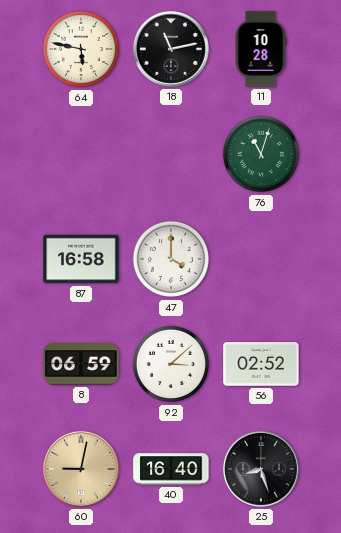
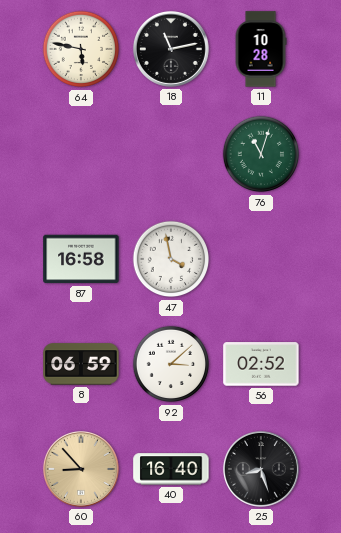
47: 4:00 -> 3:58 (171, 259)
60: 9:02 -> 8:53 (81, 469)
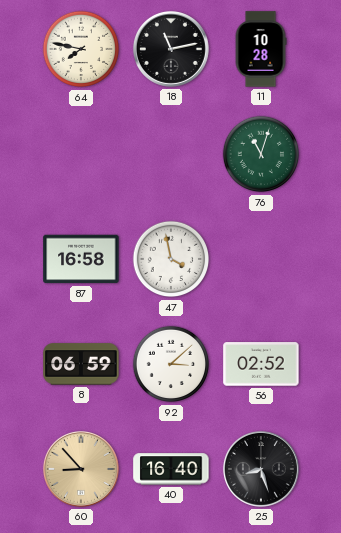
64: 5:47 -> 7:47 (81, 49)
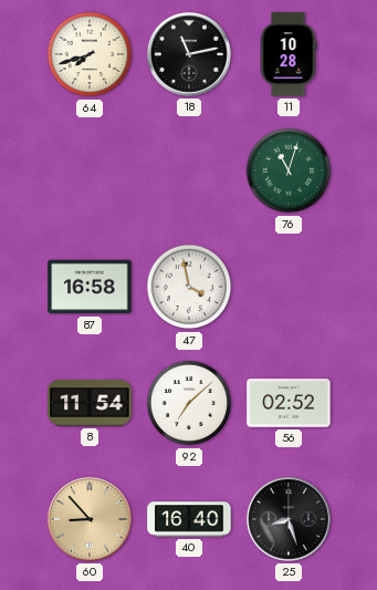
64: 7:47 -> 7:42 (90, 54)
8: 06:59 -> 11:54 (90, 403)
92: 3:08 -> 7:08 (189, 403)
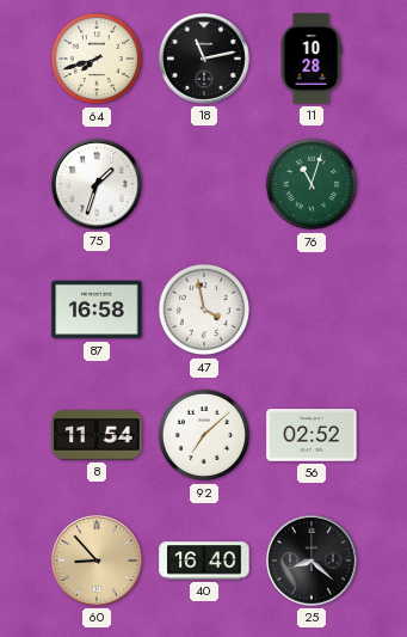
75: none -> 1:33 (97, 184)
25: 8:27 -> 8:22 (312, 561)
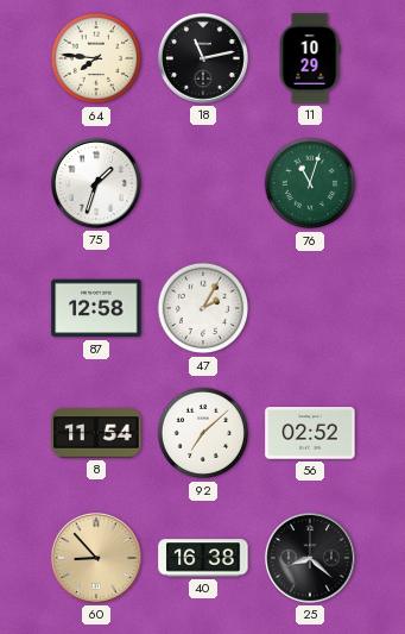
64: 7:42 -> 7:46 (96, 58)
11: 10:28 -> 10:29 (310, 58)
87: 16:58 -> 12:58 (96, 308)
47: 3:58 -> 2:05 (203, 308)
40: 16:40 -> 16:38 (203, 558)
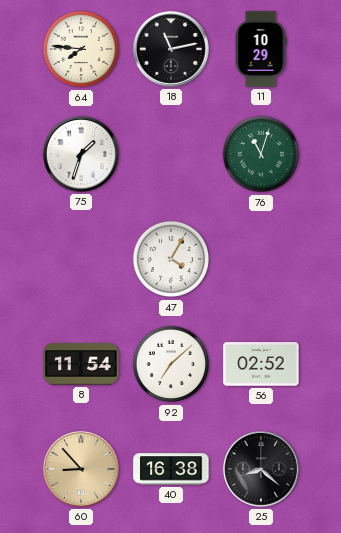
87: 12:58 -> none (96, 308)
47: 2:05 -> 4:05 (171, 259)
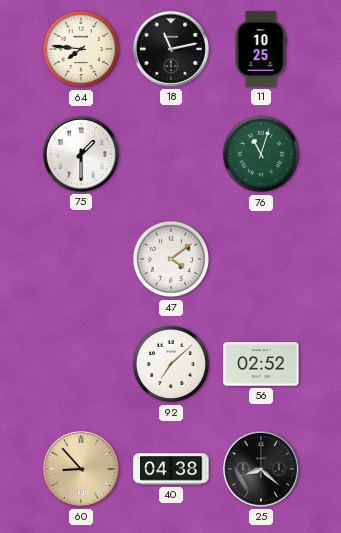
11: 10:29 -> 10:25 (261, 49)
75: 1:33 -> 1:30 (81, 154)
47: 4:05 -> 4:09 (171, 259)
8: 11:54 -> none (81, 364)
40: 16:38 -> 04:38 (171, 469)
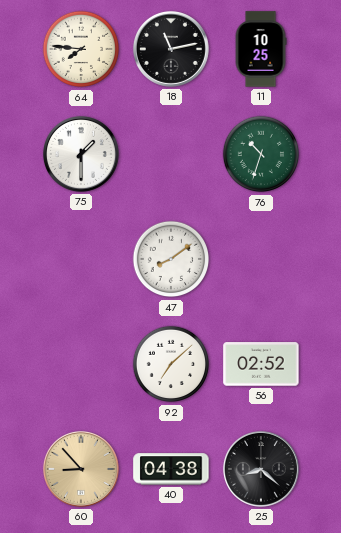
76: 11:03 -> 10:33 (261, 154)
47: 4:09 -> 8:09 (171, 259)
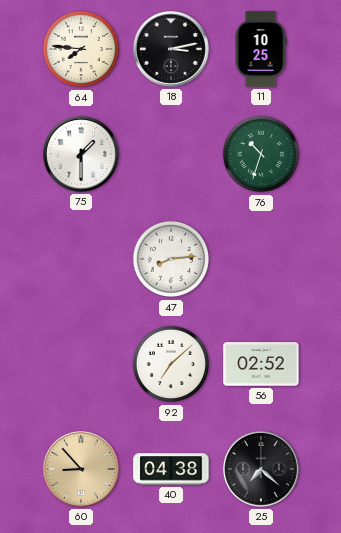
18: 11:13 -> 3:13 (171, 49)
47: 8:09 -> 8:14 (171, 259)
25: 8:22 -> 7:22 (261, 469)
